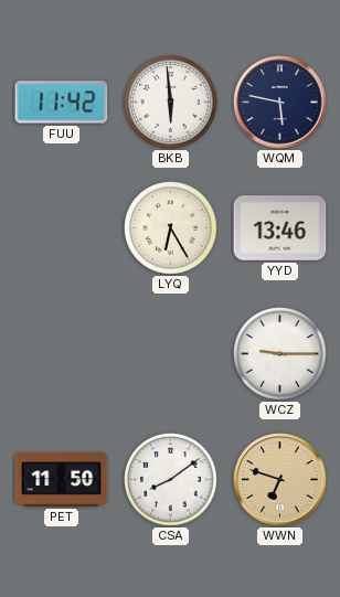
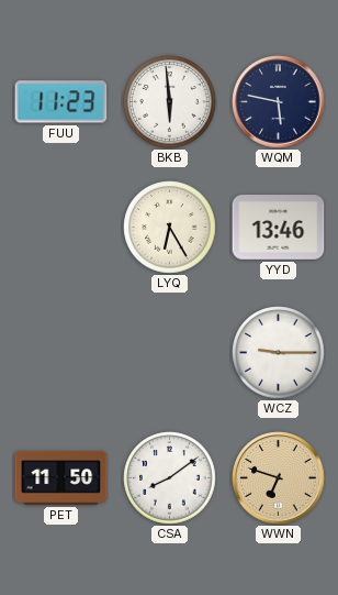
FUU: 11:42 -> 11:23 (61, 102)
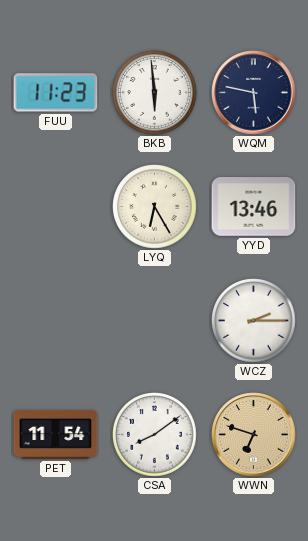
WCZ: 9:15 -> 2:15 (254, 321)
PET: 11:50 -> 11:54 (56, 434)
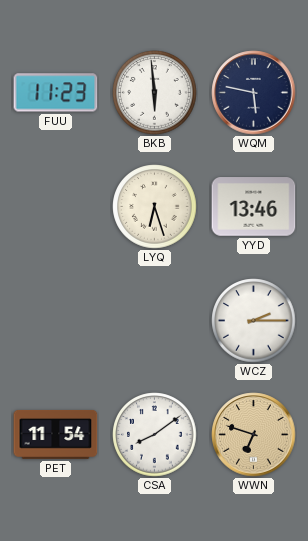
LYQ: 6:25 -> 6:27 (155, 207)
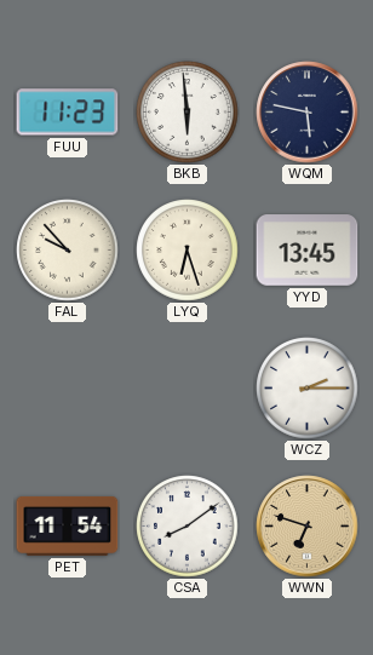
FAL: none -> 9:53 (68, 251)
YYD: 13:46 -> 13:45 (308, 251)
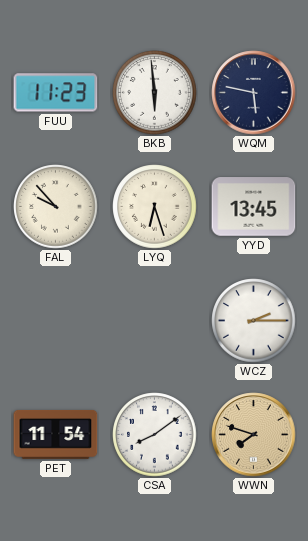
WWN: 6:48 -> 7:48 (254, 435)
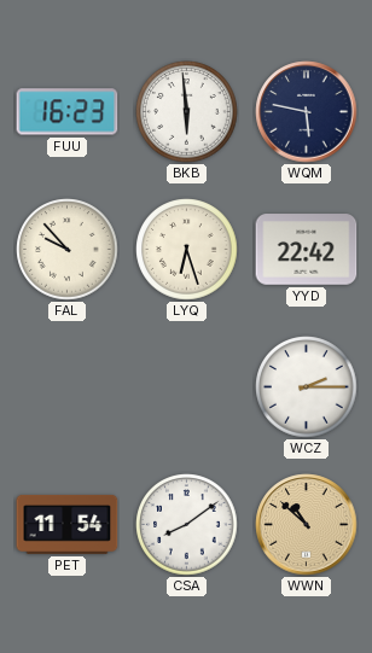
FUU: 11:23 -> 16:23 (68, 112)
YYD: 13:45 -> 22:42 (307, 250)
WWN: 7:48 -> 10:52 (307, 525)
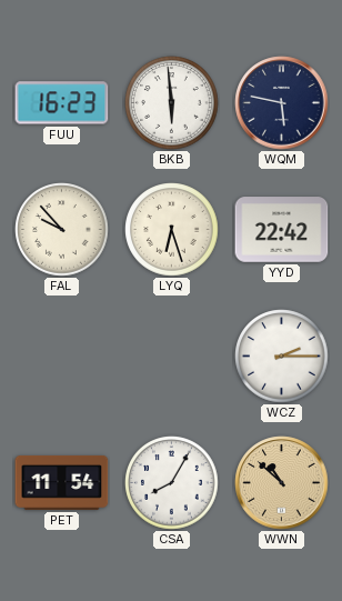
CSA: 8:09 -> 8:05 (172, 483)
